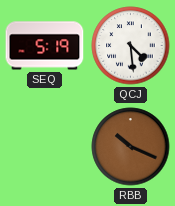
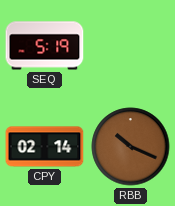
QCJ: 4:29 -> none (131, 46)
CPY: none -> 02:14 (45, 147)
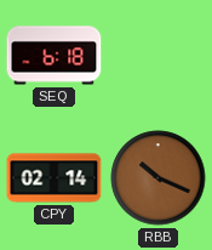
SEQ: 5:19 -> 6:18 (55, 56)
